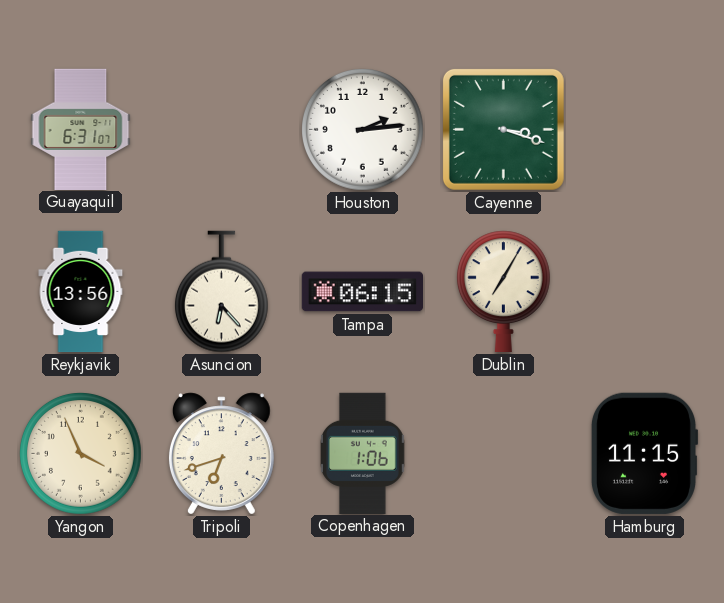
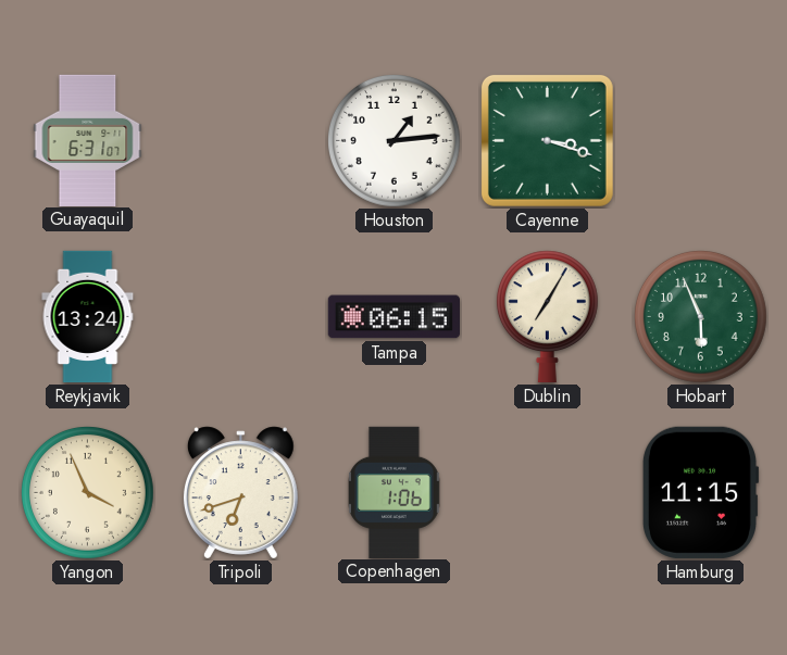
Houston: 2:14 -> 1:14 (395, 141)
Reykjavik: 13:56 -> 13:24 (88, 317)
Asuncion: 6:23 -> none (221, 292)
Hobart: none -> 5:56 (701, 317)
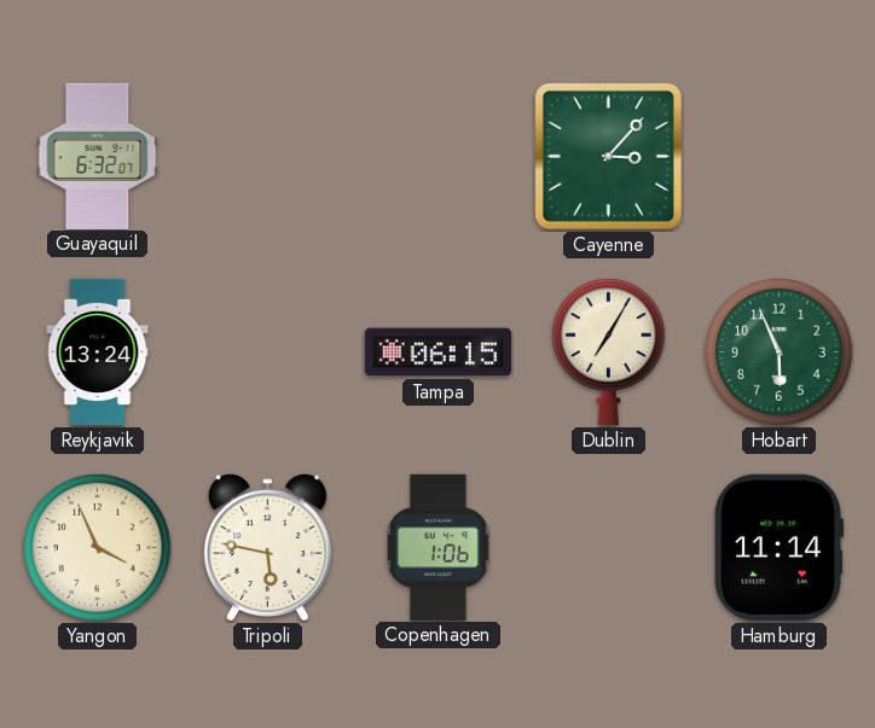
Guayaquil: 6:31 -> 6:32 (98, 156)
Houston: 1:14 -> none (395, 141)
Cayenne: 3:18 -> 3:07 (608, 156)
Tripoli: 6:42 -> 5:47 (267, 548)
Hamburg: 11:15 -> 11:14 (778, 547)
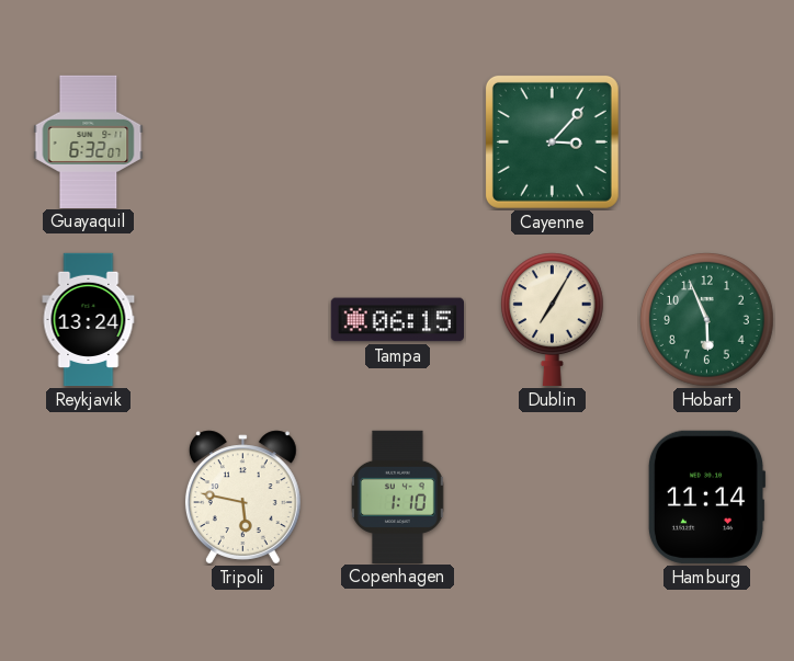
Yangon: 3:56 -> none (98, 548)
Copenhagen: 1:06 -> 1:10 (398, 497)
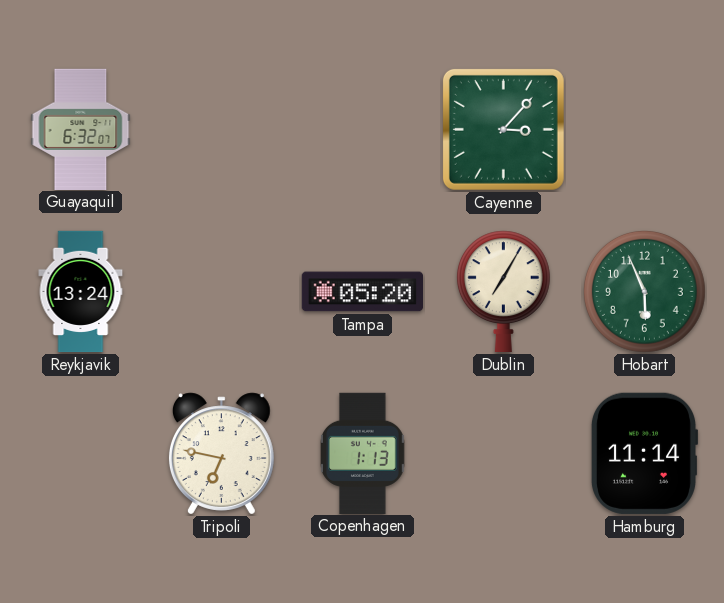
Tampa: 06:15 -> 05:20 (362, 292)
Tripoli: 5:47 -> 6:47 (221, 454)
Copenhagen: 1:10 -> 1:13 (363, 453)
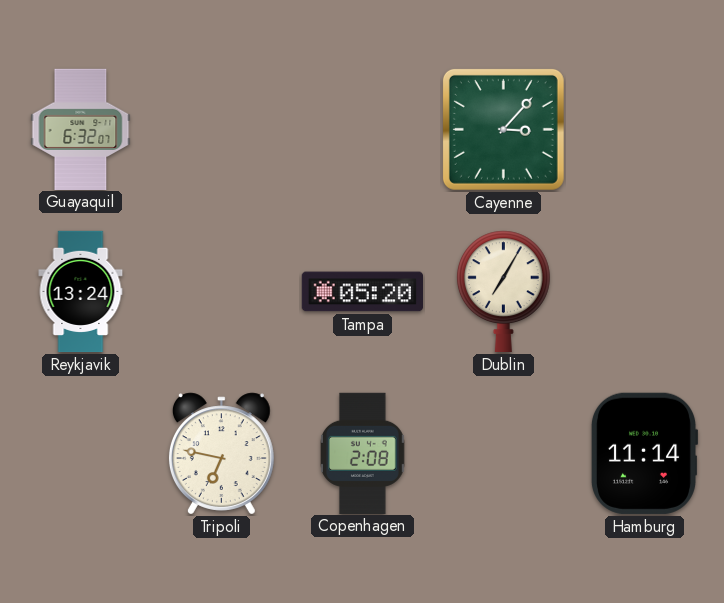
Hobart: 5:56 -> none (645, 292)
Copenhagen: 1:13 -> 2:08 (363, 453)
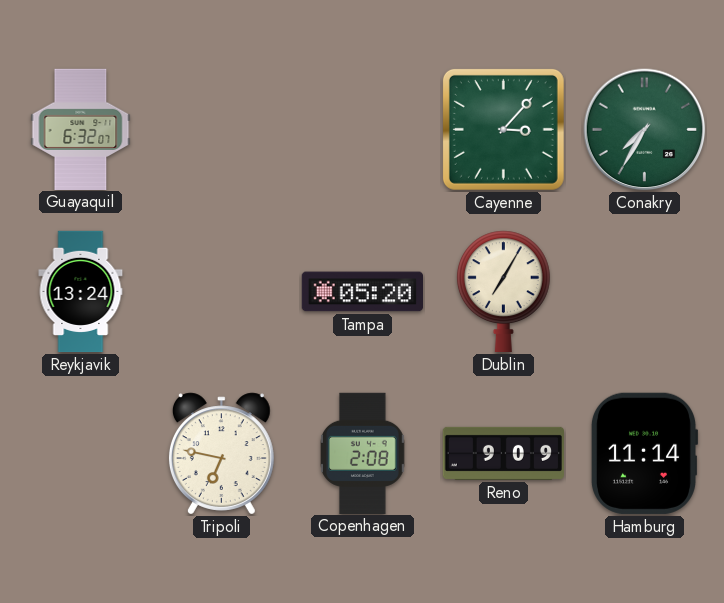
Conakry: none -> 7:35 (645, 130)
Reno: none -> 9:09 (503, 453)
